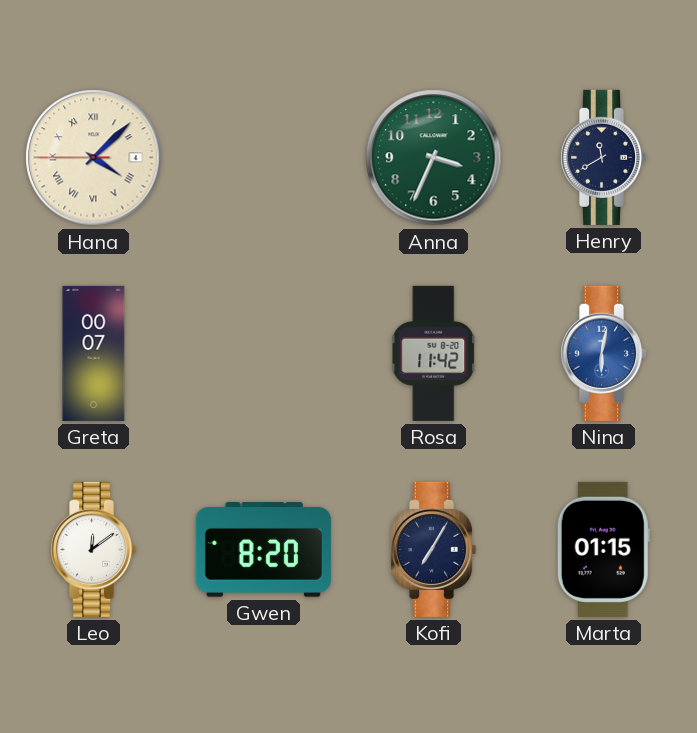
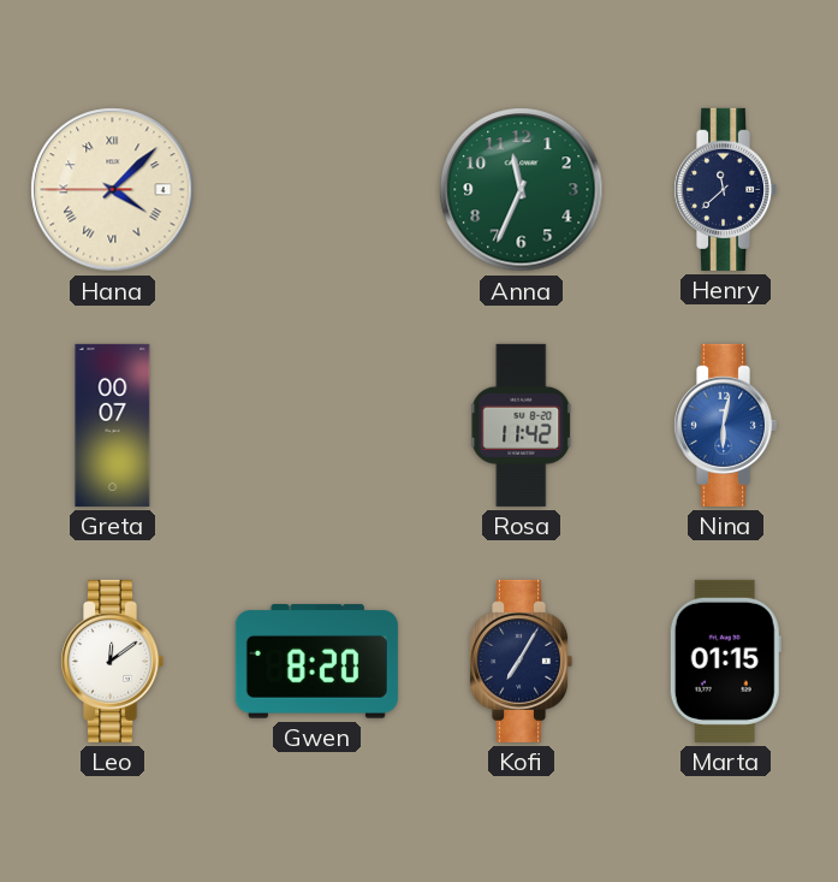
Anna: 3:34 -> 11:34 (522, 190)
Henry: 11:40 -> 11:38 (726, 189)
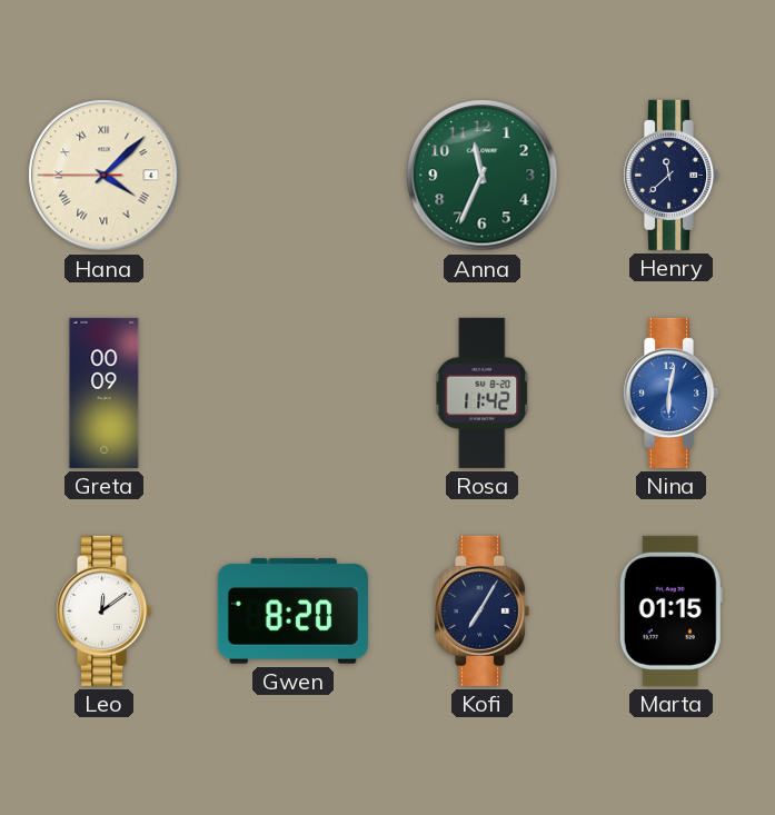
Greta: 00:07 -> 00:09 (105, 392)
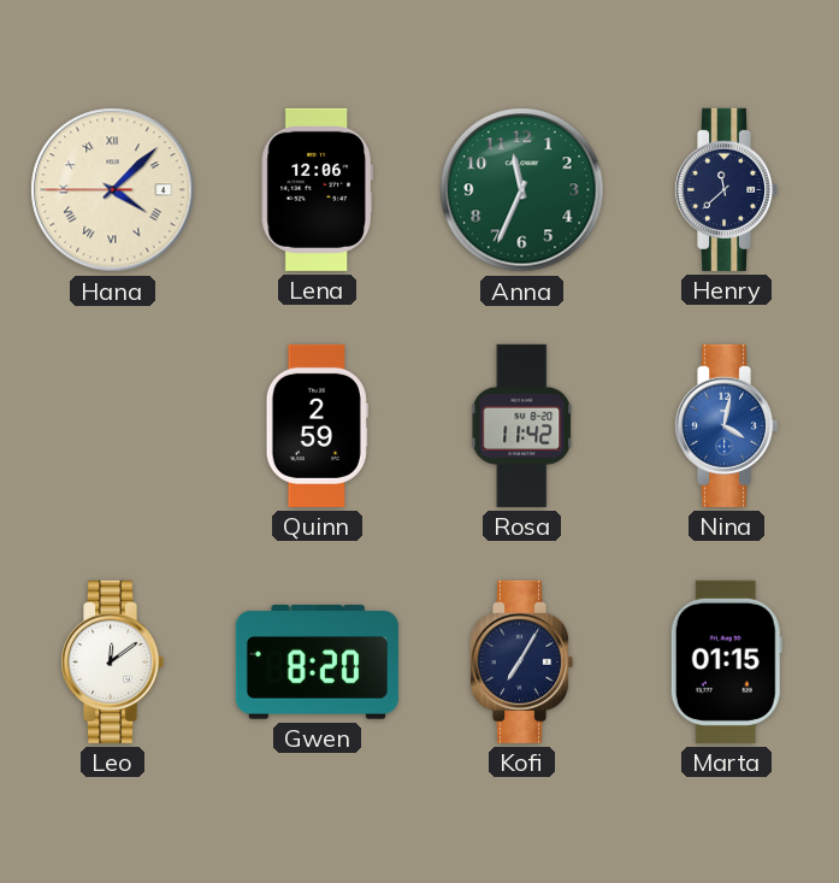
Lena: none -> 12:06 (317, 189)
Greta: 00:09 -> none (105, 392)
Quinn: none -> 2:59 (317, 425)
Nina: 6:02 -> 4:02 (727, 425)
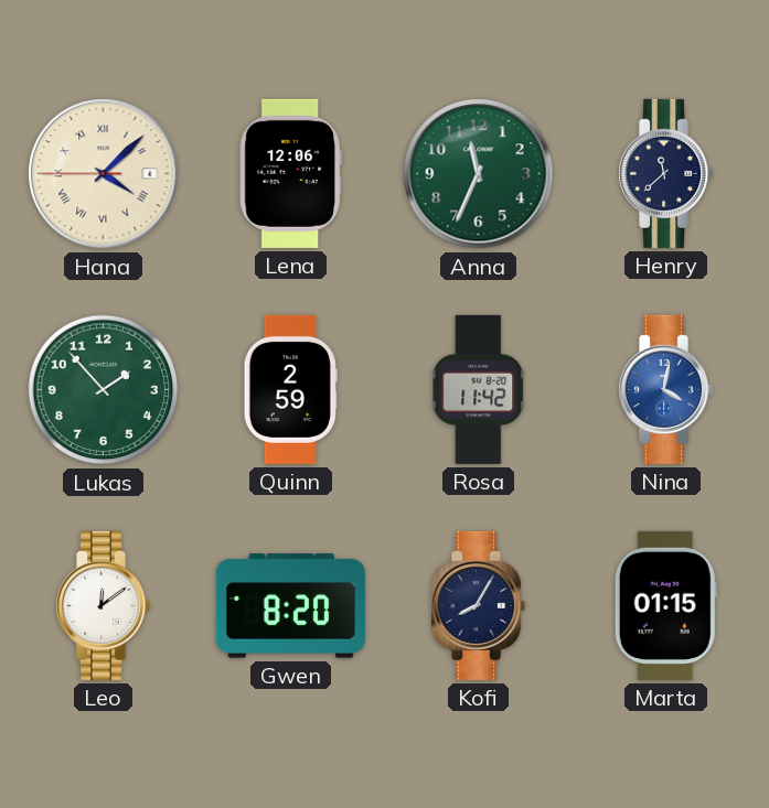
Lukas: none -> 1:53 (104, 390)
Kofi: 7:05 -> 8:05 (479, 605)
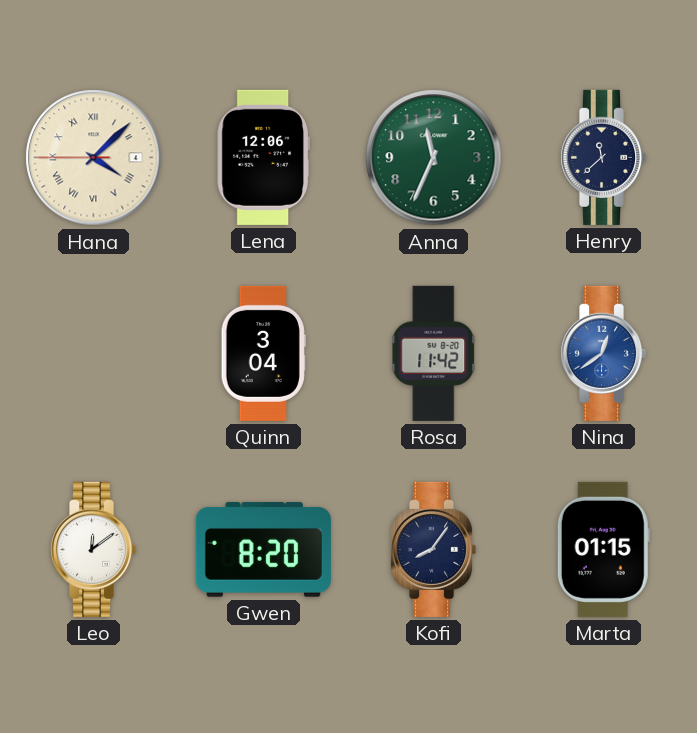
Lukas: 1:53 -> none (104, 390)
Quinn: 2:59 -> 3:04 (263, 353)
Nina: 4:02 -> 12:39 (604, 353)
Kofi: 8:05 -> 8:06 (434, 549)
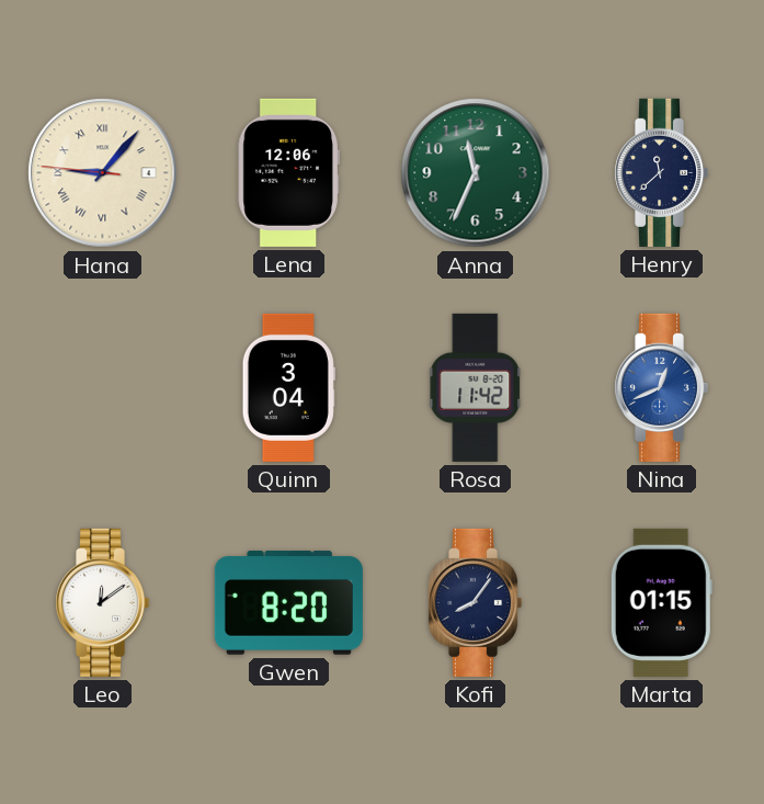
Hana: 4:07 -> 9:06 (103, 173)
Nina: 12:39 -> 12:41 (662, 387)
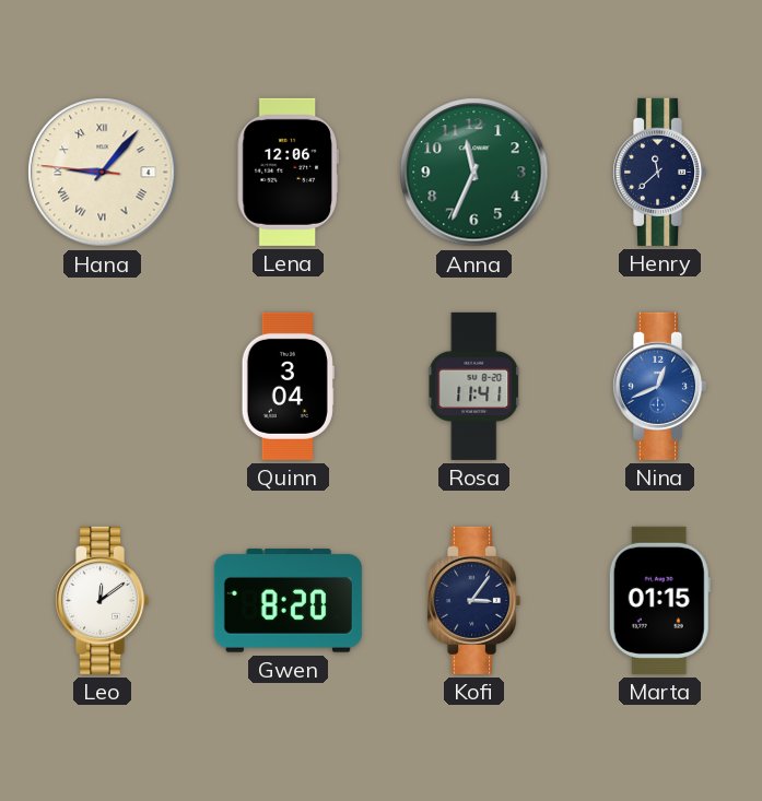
Rosa: 11:42 -> 11:41 (474, 386)
Kofi: 8:06 -> 3:06 (474, 600)
